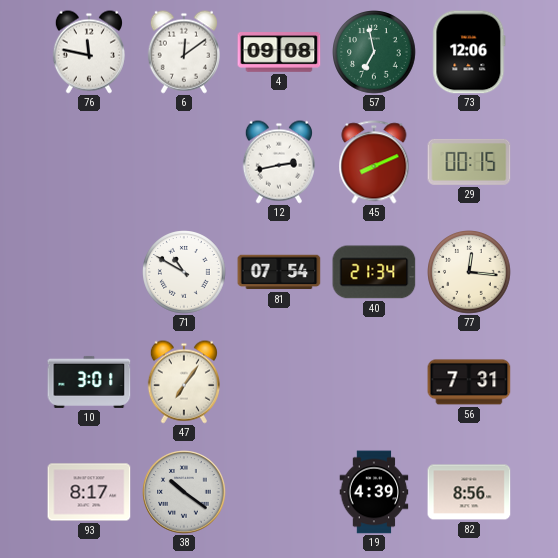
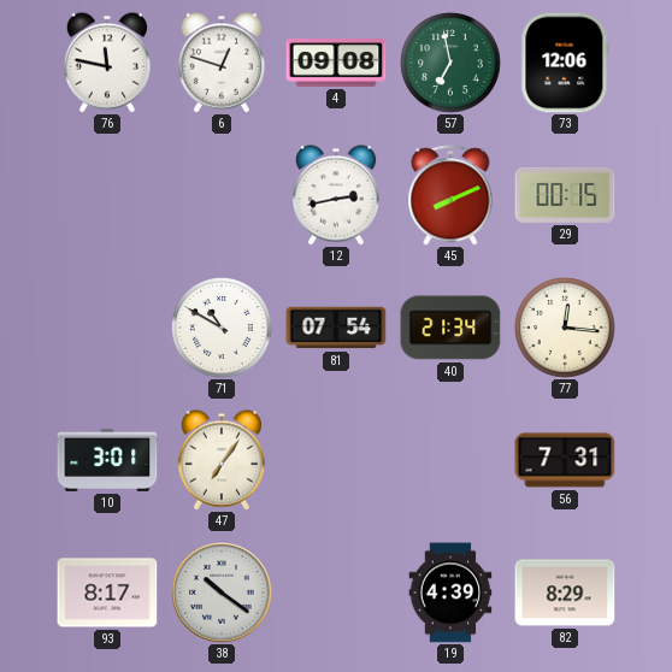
6: 12:09 -> 12:48 (222, 63)
82: 8:56 -> 8:29 (565, 593)
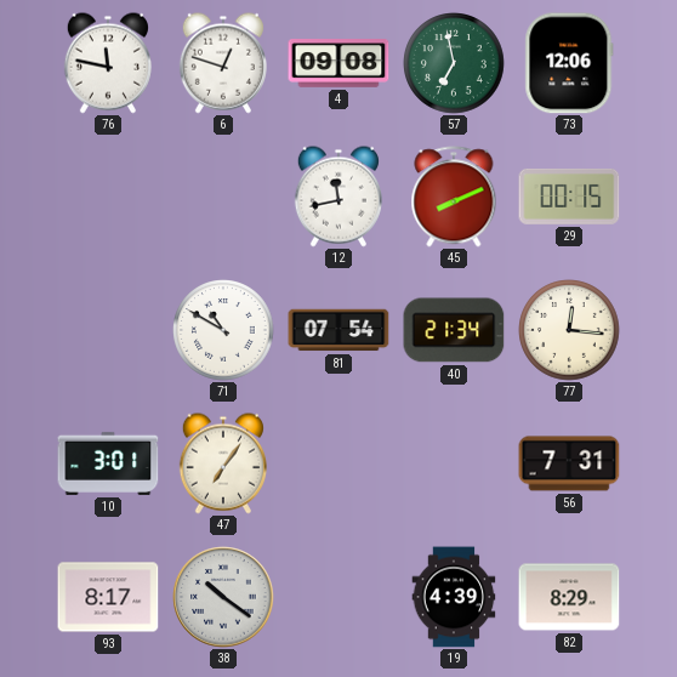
12: 2:43 -> 11:43 (338, 197)
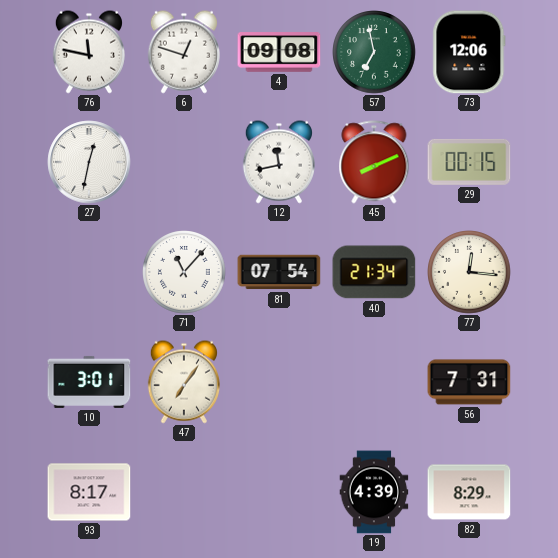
27: none -> 12:32 (89, 162)
71: 10:50 -> 11:07 (184, 272)
38: 10:21 -> none (223, 597)
